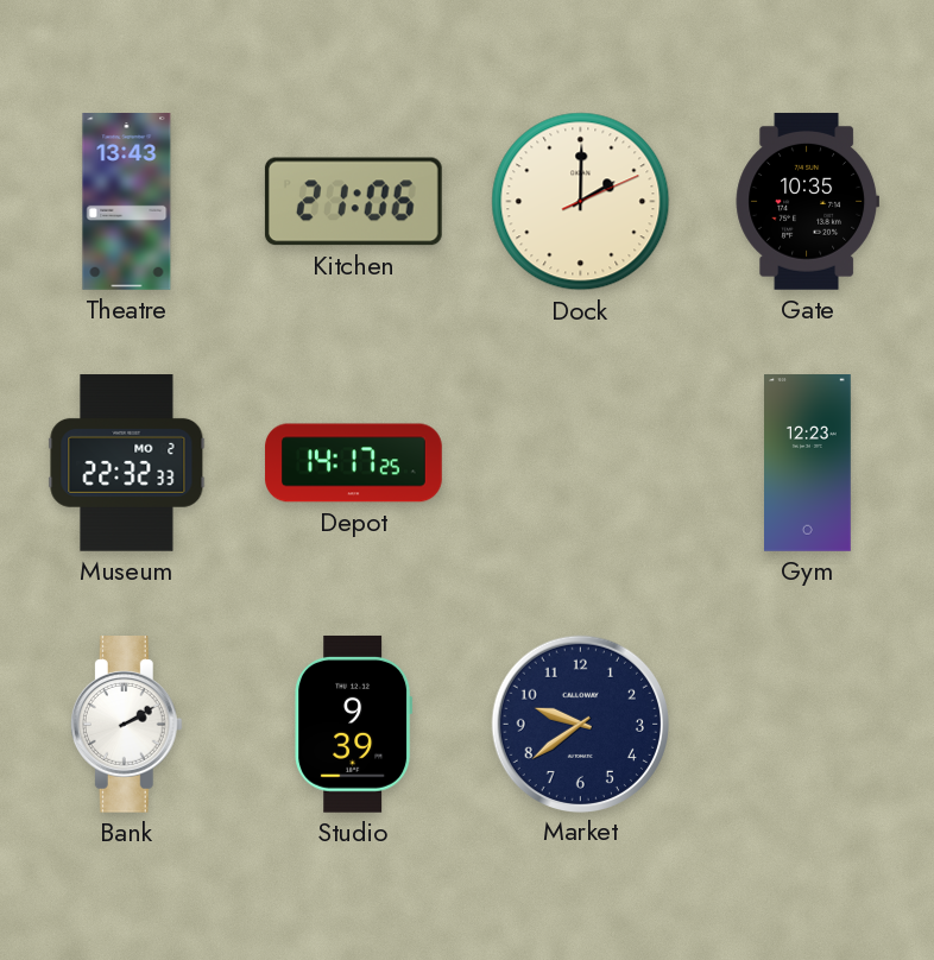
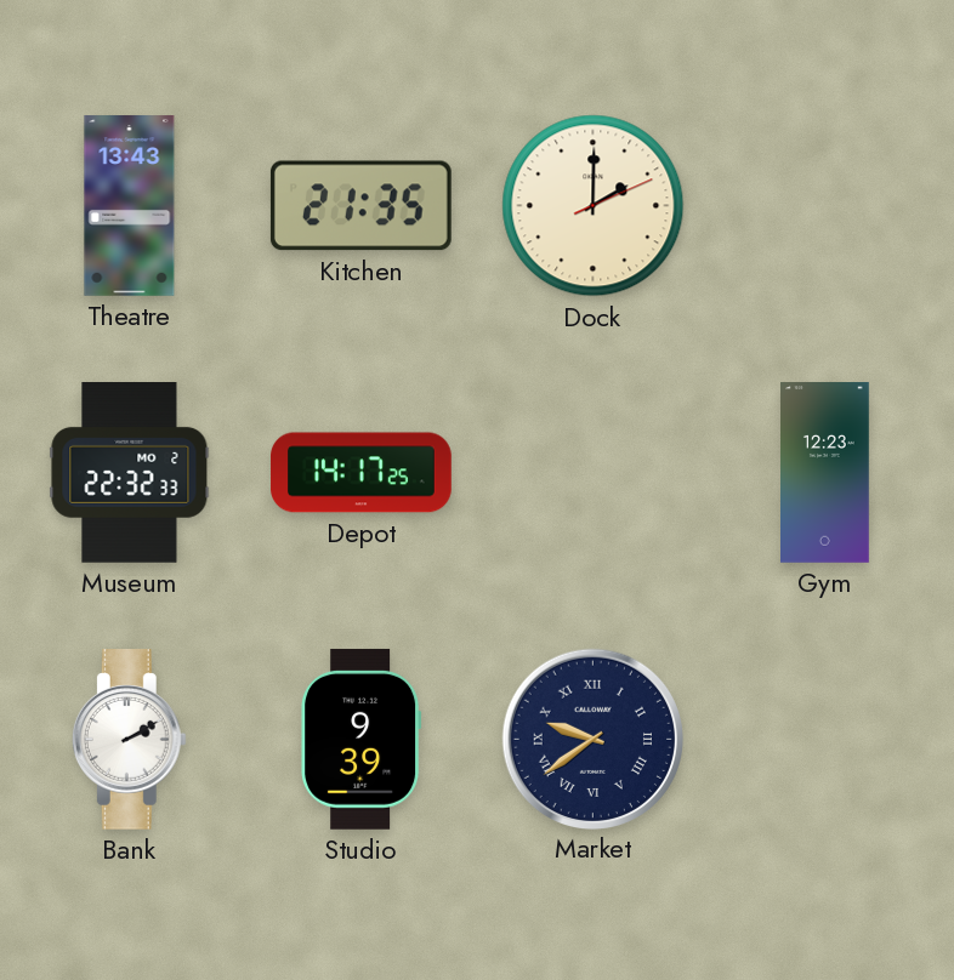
Kitchen: 21:06 -> 21:35 (360, 206)
Gate: 10:35 -> none (807, 202)
Market numerals: Arabic -> Roman (592, 739)
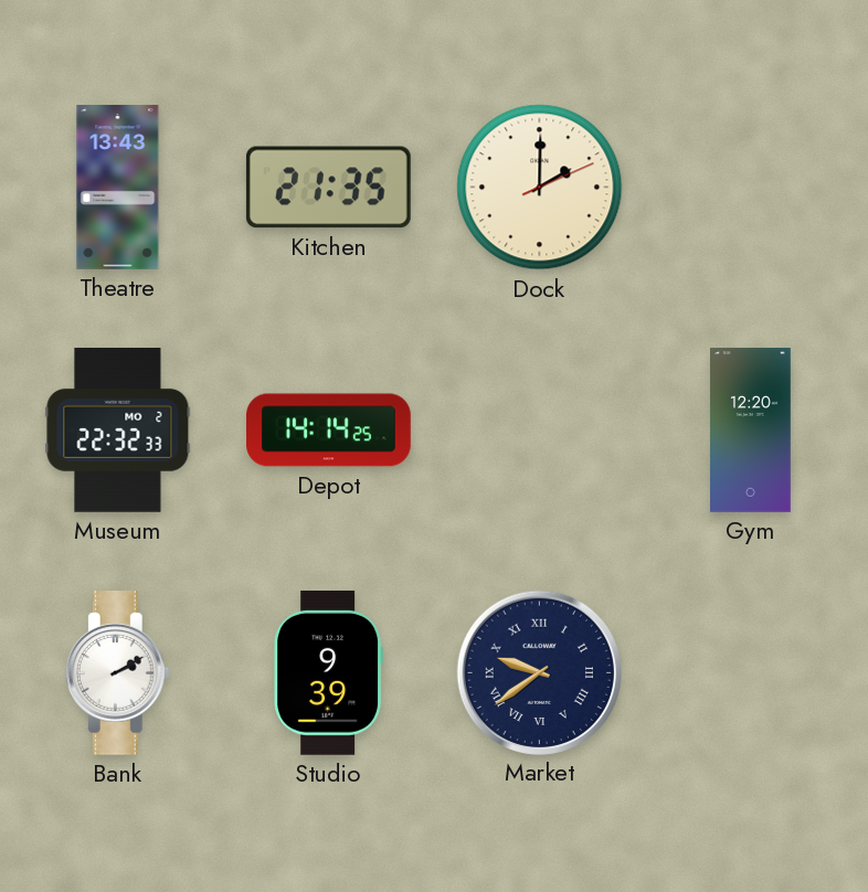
Depot: 14:17 -> 14:14 (329, 431)
Gym: 12:23 -> 12:20 (751, 431)
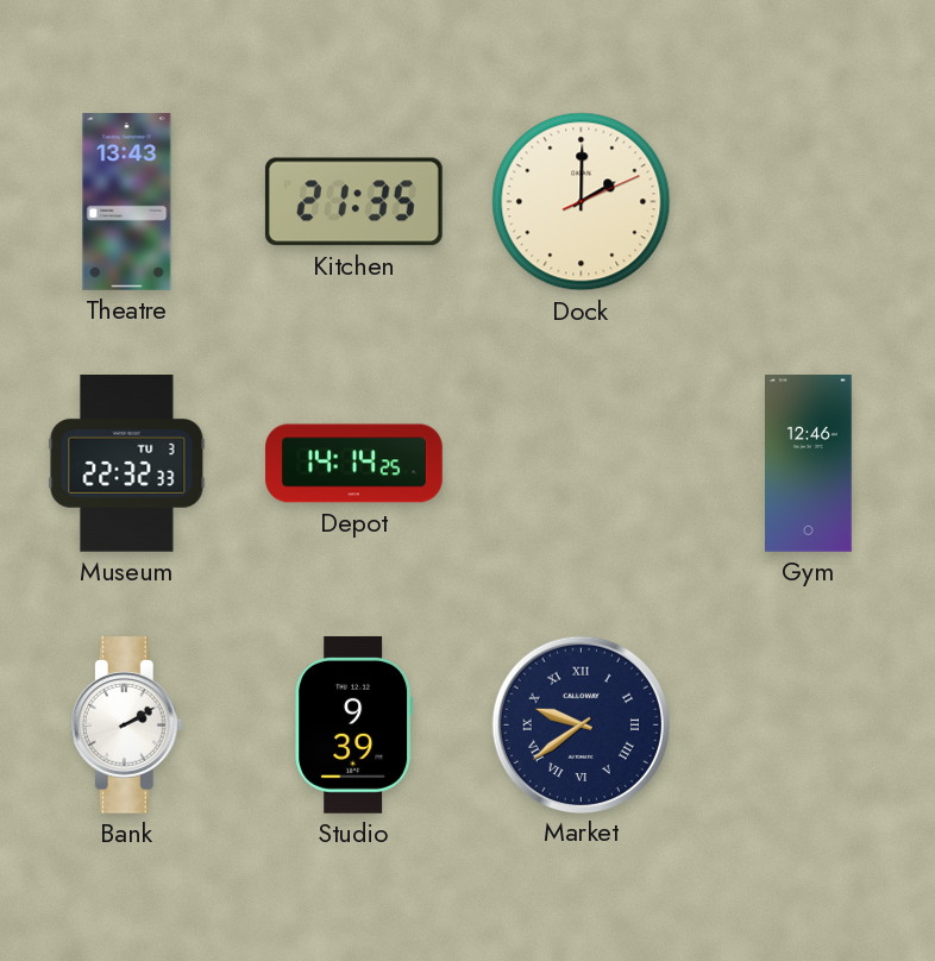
Museum date: MO 2 -> TU 3 (127, 464)
Gym: 12:20 -> 12:46 (809, 464)
